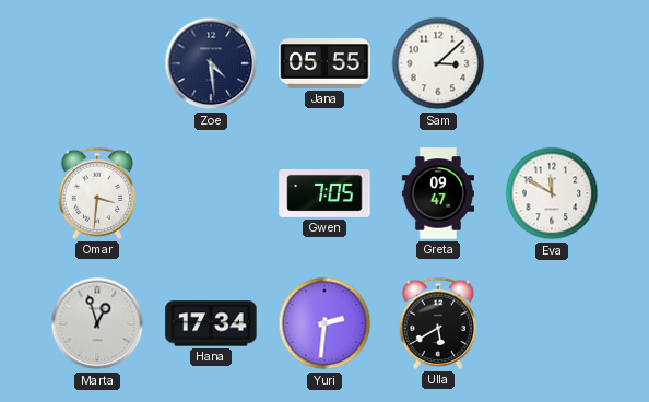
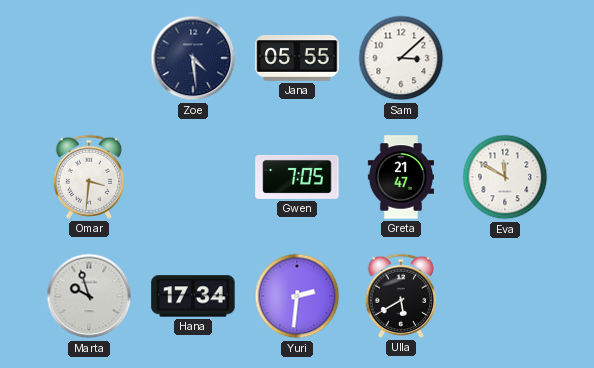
Greta: 09:47 -> 21:47 (400, 177)
Marta: 12:57 -> 9:57 (89, 296)
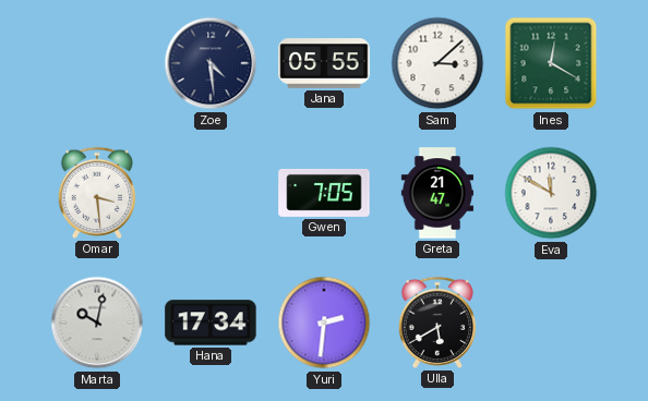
Ines: none -> 12:20 (551, 63)
Omar: 3:31 -> 3:29 (97, 193)
Marta: 9:57 -> 10:02 (97, 323)
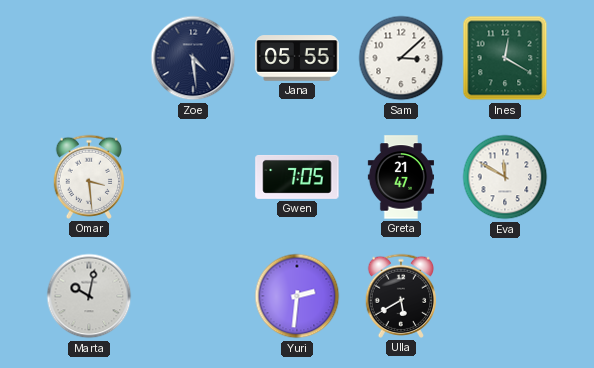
Hana: 17:34 -> none (211, 323)
